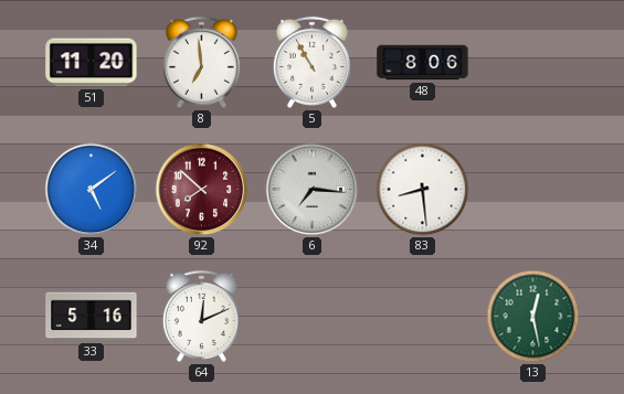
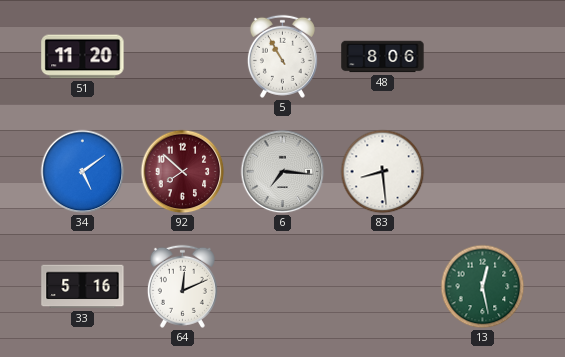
8: 6:59 -> none (201, 62)
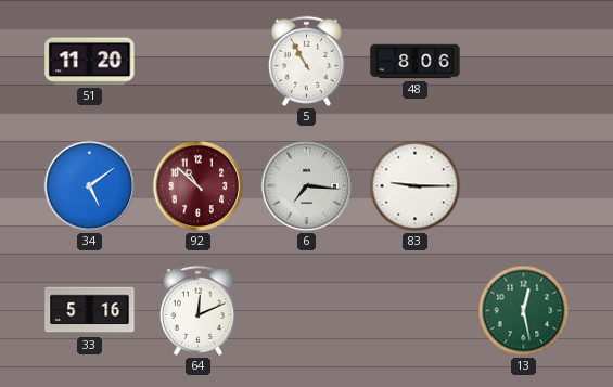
92: 7:52 -> 10:52 (199, 186)
83: 8:29 -> 9:15 (416, 186)
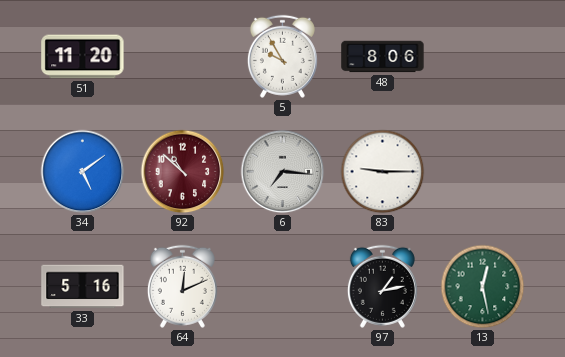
5: 10:55 -> 9:55 (282, 56)
97: none -> 1:13 (382, 286)
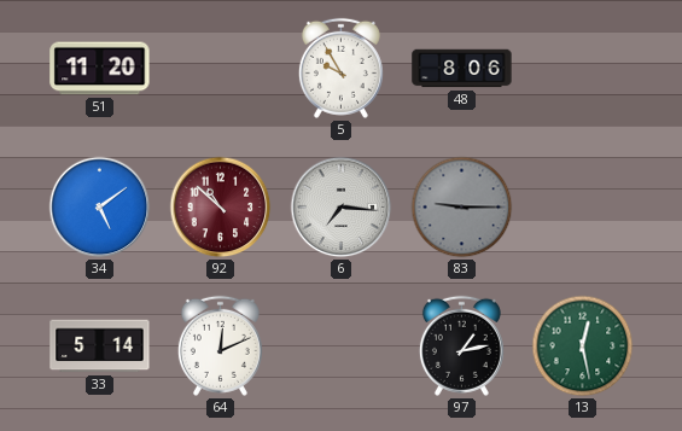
83 dial: white -> grey (462, 208)
33: 5:16 -> 5:14 (100, 346)
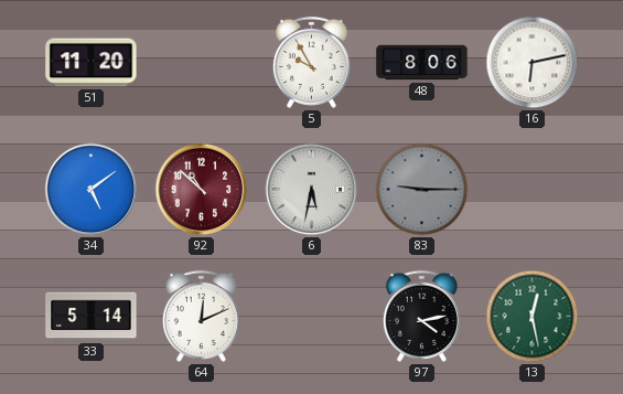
16: none -> 6:13 (533, 63)
6: 7:16 -> 5:32 (312, 190)
97: 1:13 -> 4:13 (421, 316)
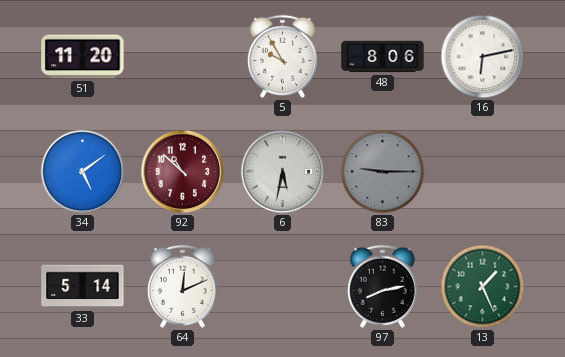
97: 4:13 -> 8:13 (382, 286)
13: 12:28 -> 1:26 (483, 287)
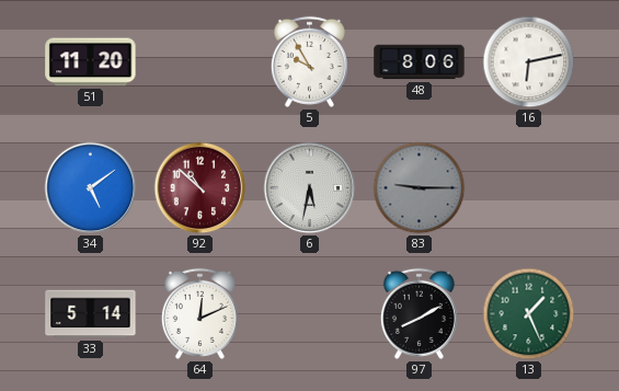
97: 8:13 -> 8:10 (419, 313)
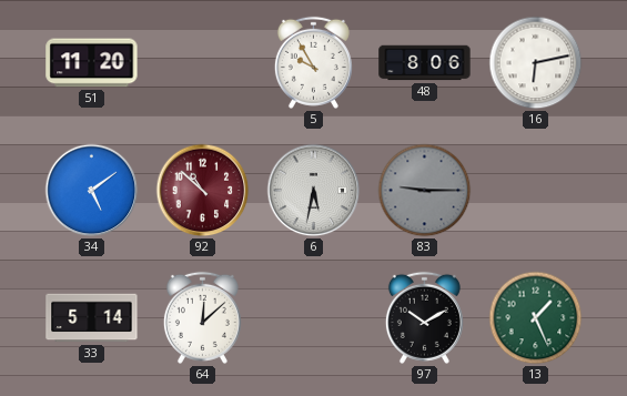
64: 12:11 -> 12:08 (202, 317)
97: 8:10 -> 10:10 (424, 317)
